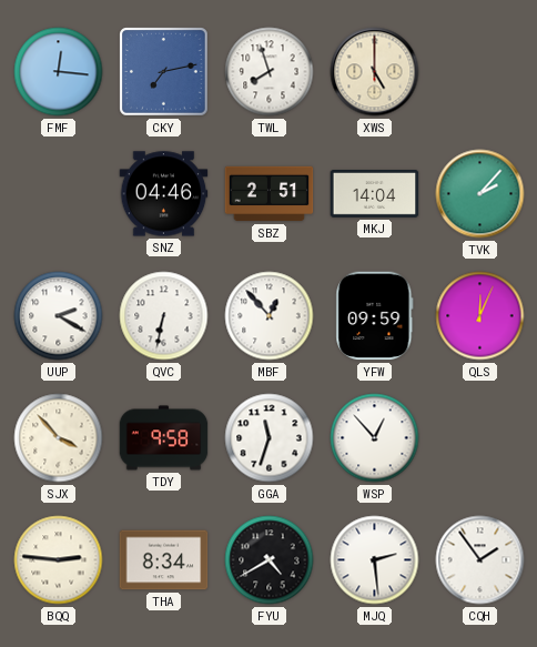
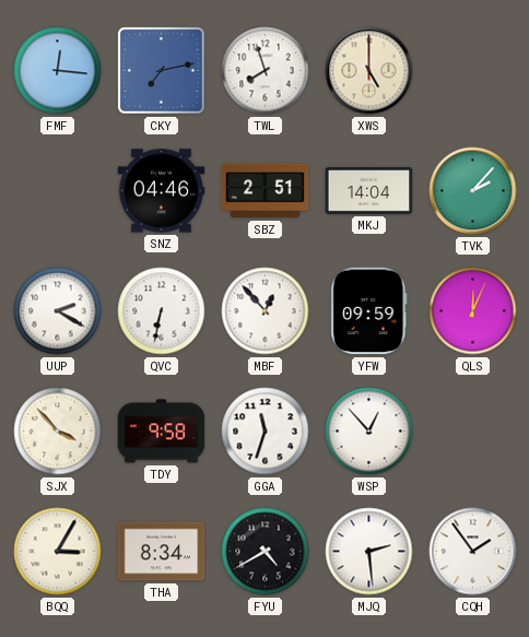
BQQ: 2:46 -> 3:05 (58, 552)
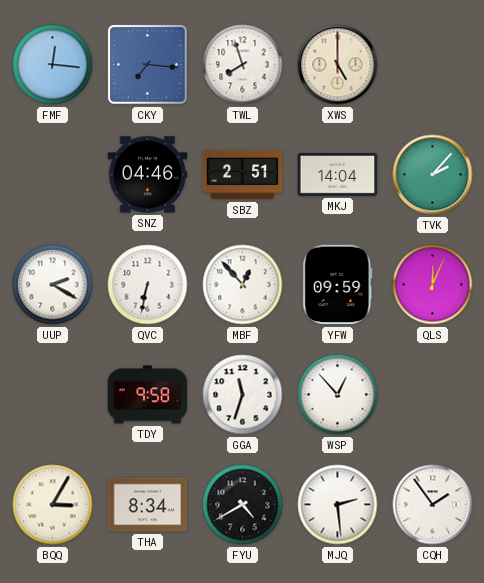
CKY: 7:13 -> 7:16 (148, 65)
SJX: 3:53 -> none (58, 432)
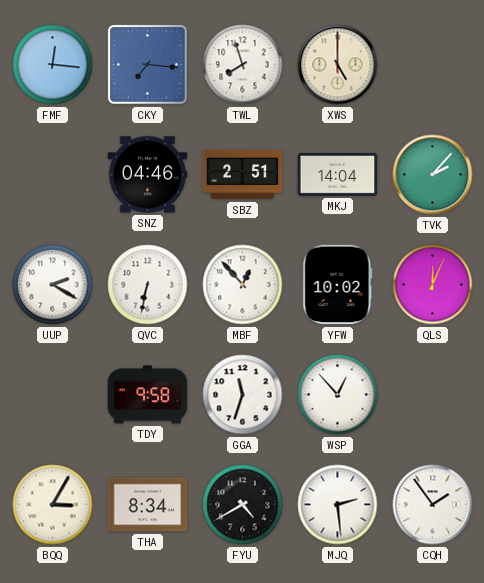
YFW: 09:59 -> 10:02 (338, 285)
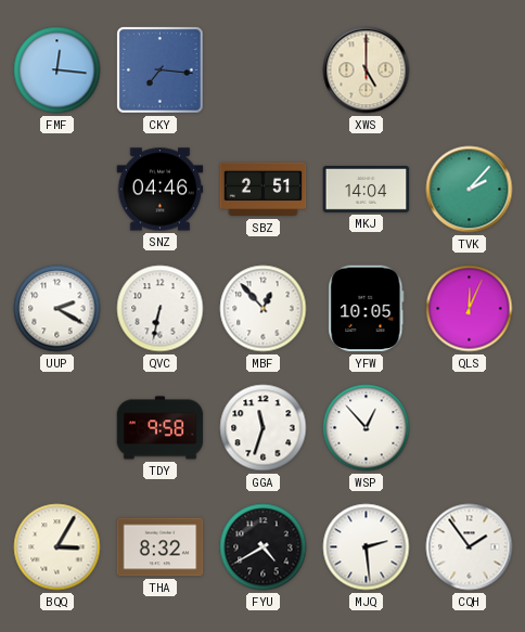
TWL: 7:57 -> none (243, 65)
YFW: 10:02 -> 10:05 (367, 309)
THA: 8:34 -> 8:32 (161, 547)
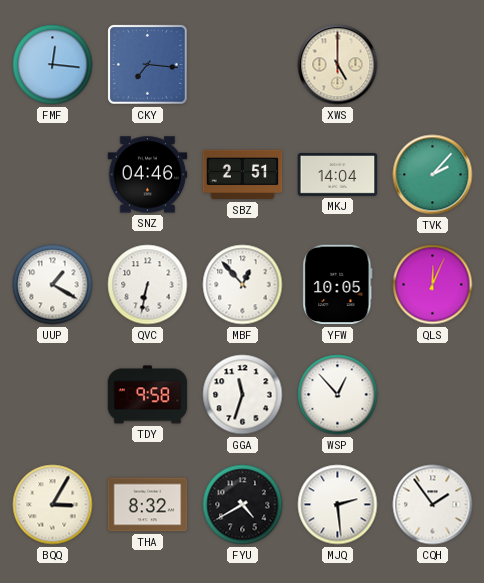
UUP: 2:20 -> 1:20 (53, 285)
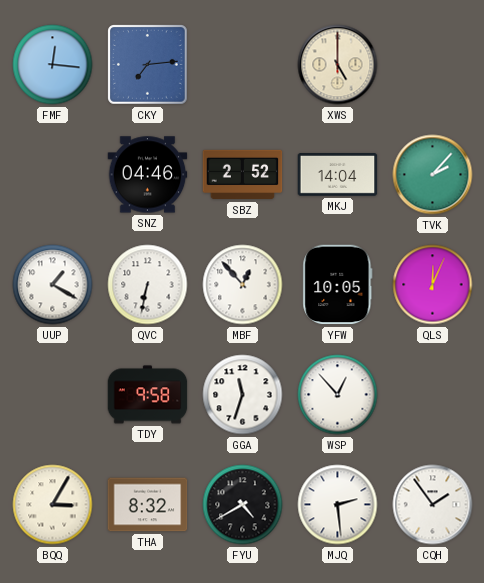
CKY: 7:16 -> 7:14 (148, 65)
SBZ: 2:51 -> 2:52 (243, 175)
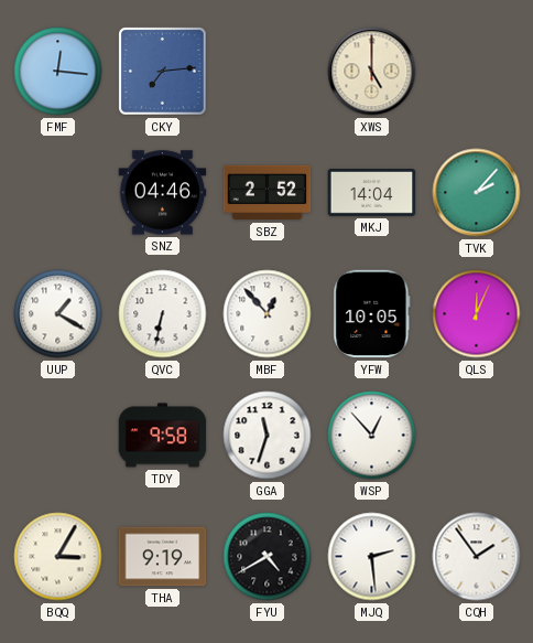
THA: 8:32 -> 9:19 (163, 557)
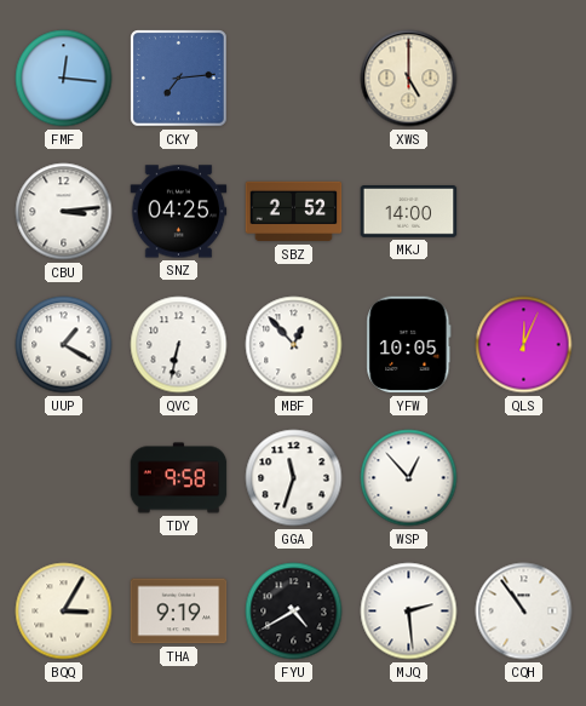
CBU: none -> 3:14 (64, 212)
SNZ: 04:46 -> 04:25 (179, 212)
MKJ: 14:04 -> 14:00 (409, 212)
TVK: 2:07 -> none (477, 193)
CQH: 1:54 -> 10:54 (524, 612)
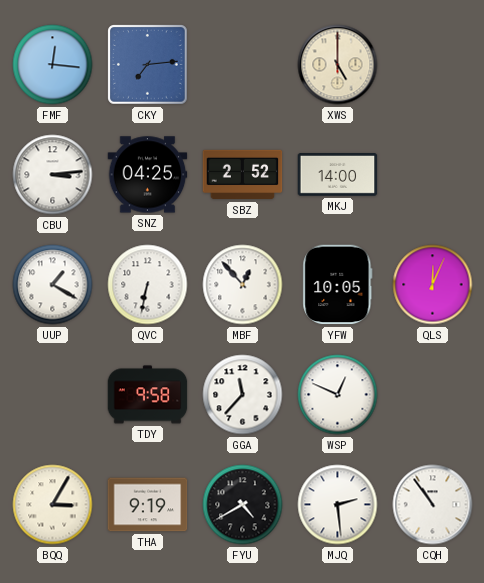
GGA: 11:33 -> 11:37 (243, 395)
WSP: 12:53 -> 12:49 (338, 395)
